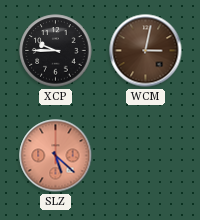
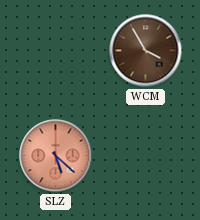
XCP: 9:45 -> none (56, 51)
WCM: 3:02 -> 3:55 (146, 51)
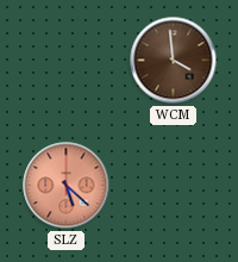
WCM: 3:55 -> 3:59 (174, 61)
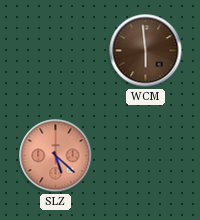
WCM: 3:59 -> 5:59 (146, 51)
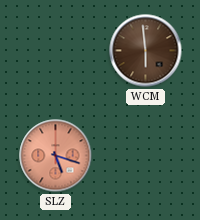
SLZ: 5:22 -> 5:18 (56, 156)
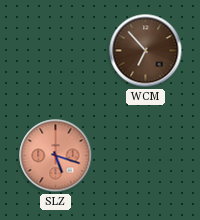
WCM: 5:59 -> 6:53 (146, 51)
